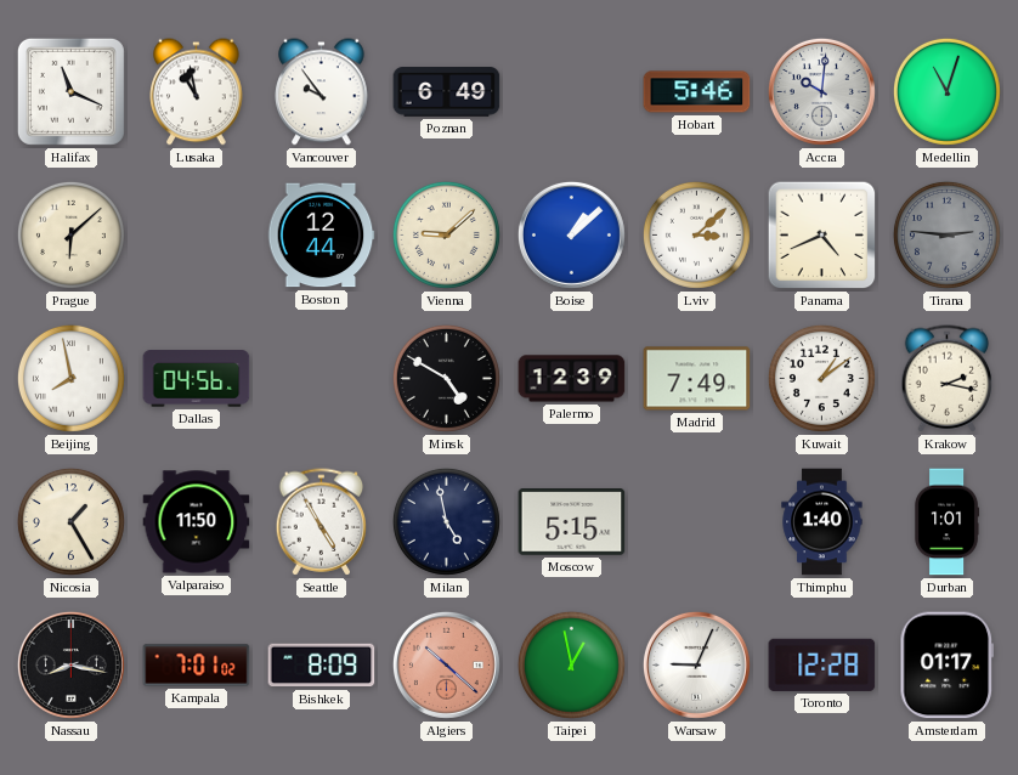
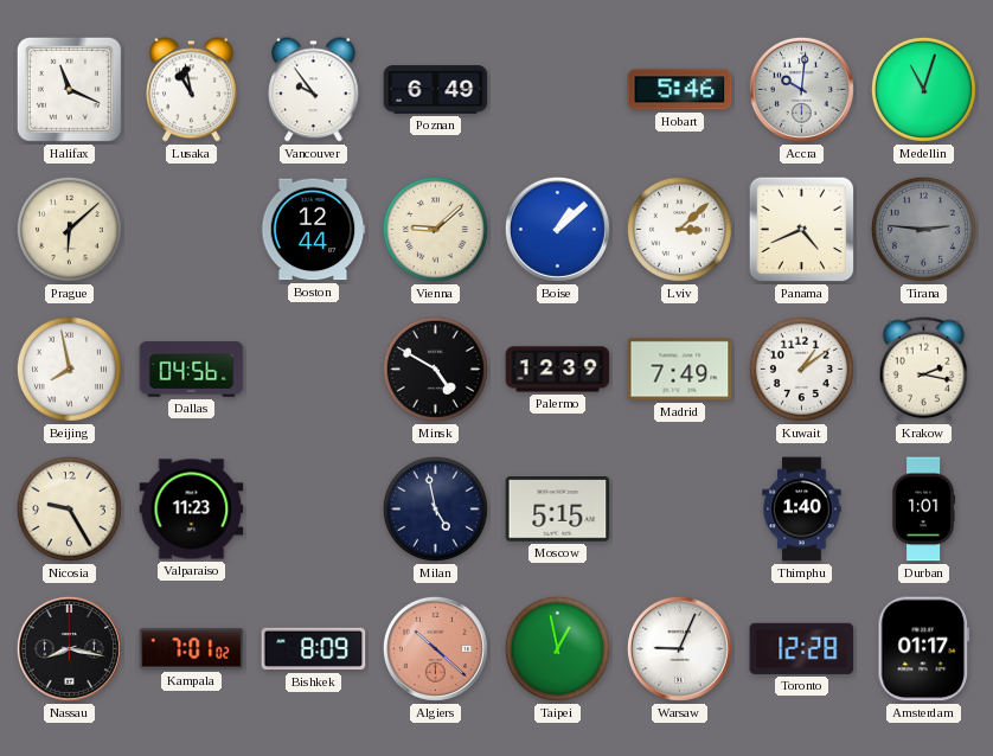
Nicosia: 1:25 -> 9:25 (69, 508)
Valparaiso: 11:50 -> 11:23 (192, 510)
Seattle: 4:55 -> none (322, 522)
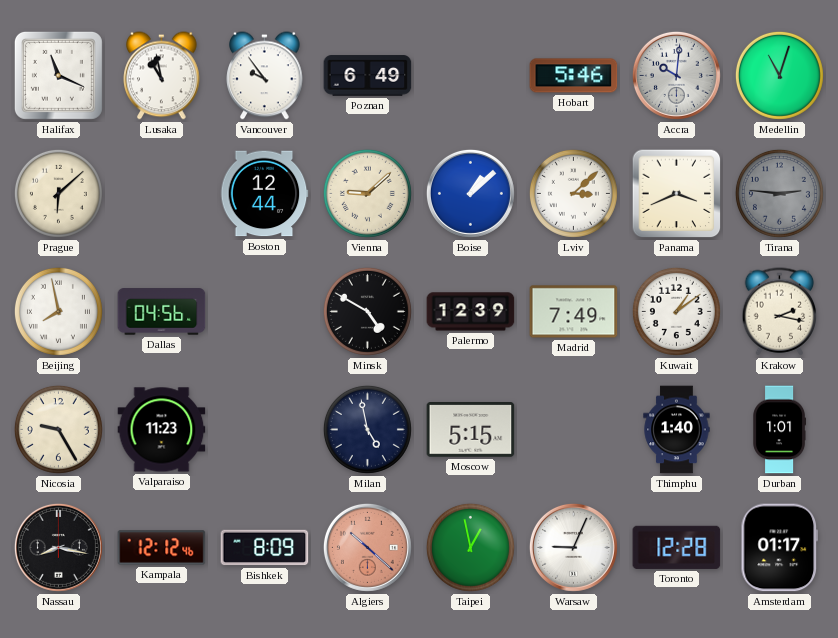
Panama: 4:41 -> 3:41 (677, 194)
Kampala: 7:01 -> 12:12 (162, 548)
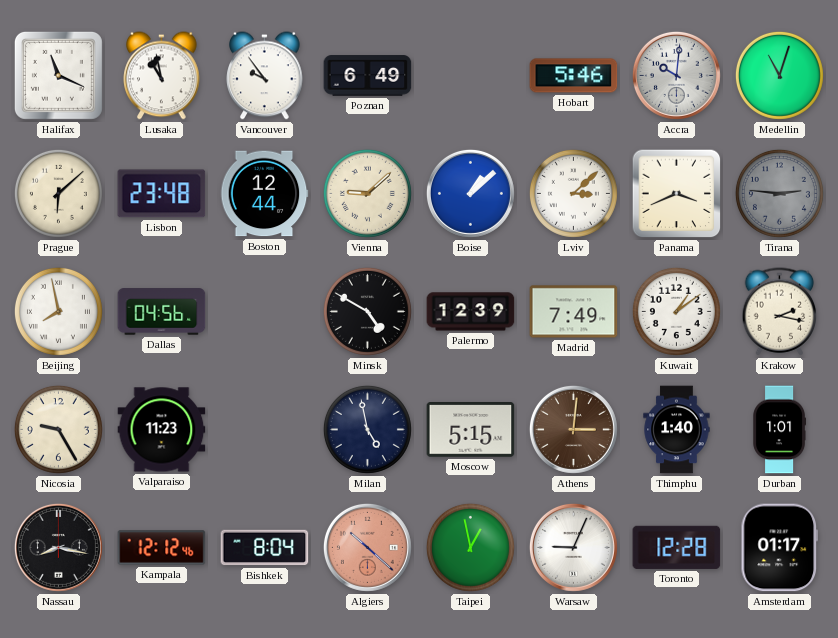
Lisbon: none -> 23:48 (162, 194)
Athens: none -> 3:01 (573, 429)
Bishkek: 8:09 -> 8:04 (265, 548)
